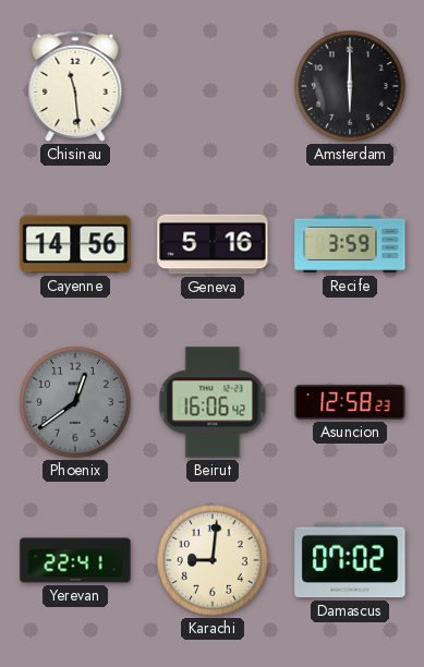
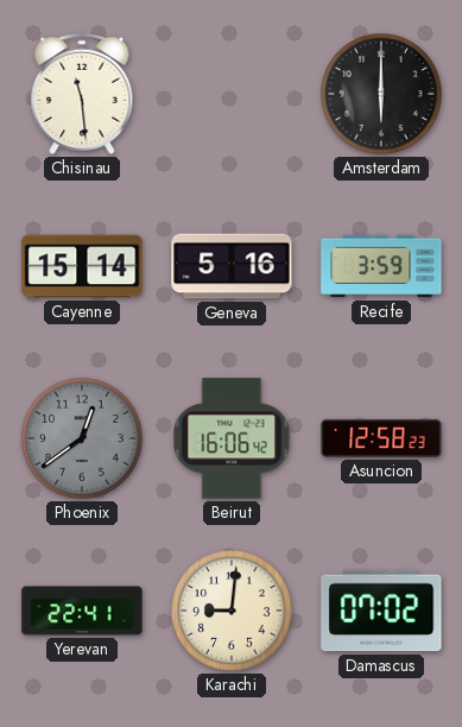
Cayenne: 14:56 -> 15:14 (82, 266)
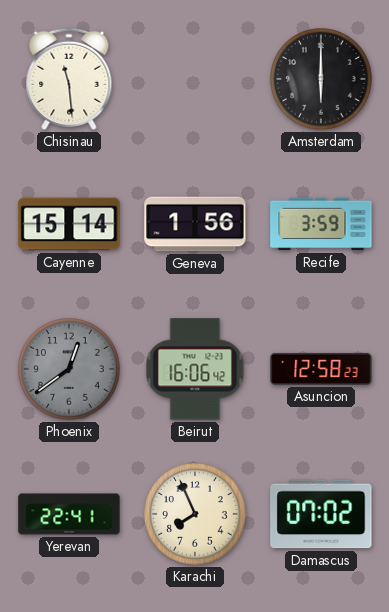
Geneva: 5:16 -> 1:56 (195, 224)
Karachi: 9:01 -> 7:56 (195, 514)
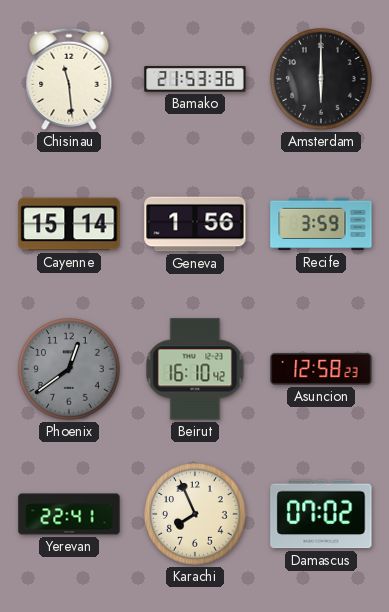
Bamako: none -> 21:53 (195, 80)
Beirut: 16:06 -> 16:10 (195, 369)
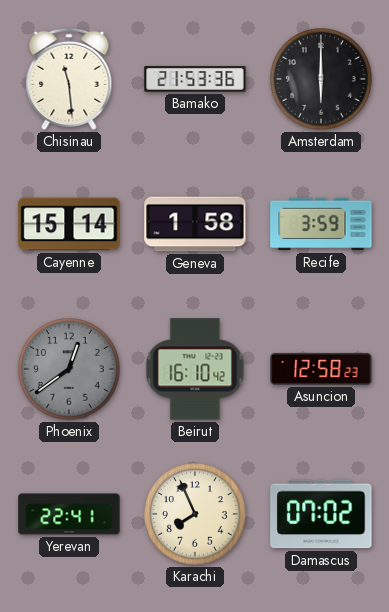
Geneva: 1:56 -> 1:58 (195, 224)
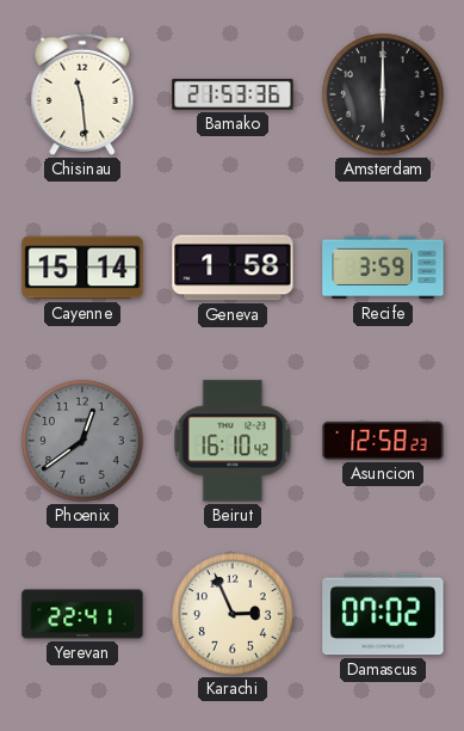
Karachi: 7:56 -> 2:56 (233, 614)
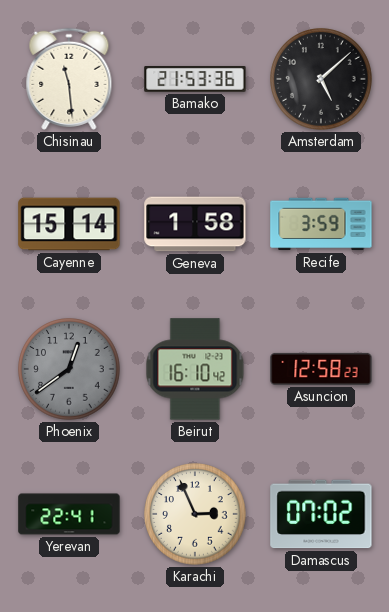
Amsterdam: 6:00 -> 5:08 (321, 79)
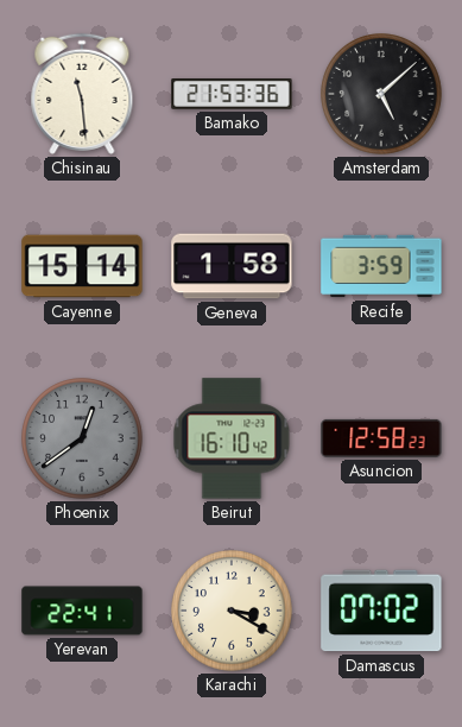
Karachi: 2:56 -> 3:20 (232, 611)
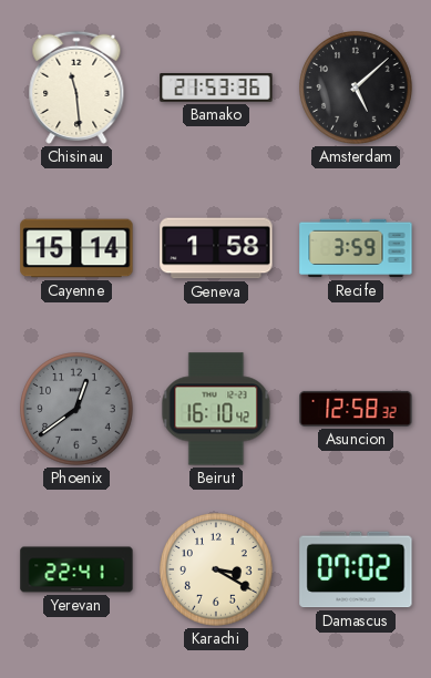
Asuncion: 12:58:23 -> 12:58:32 (356, 409)
